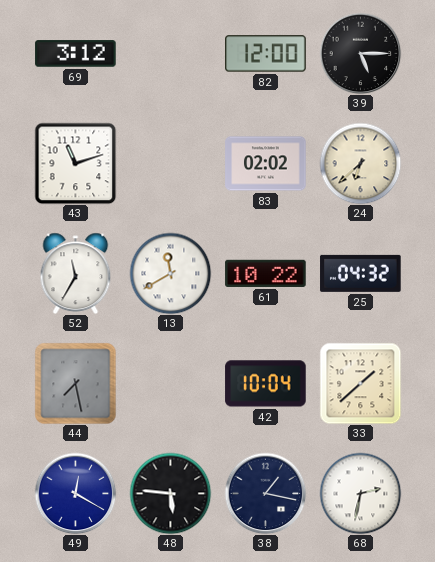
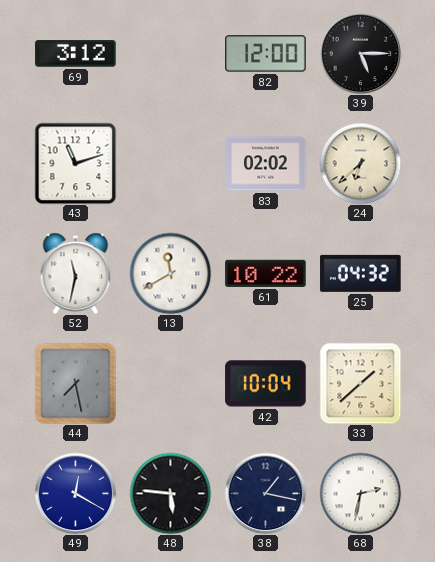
52: 11:35 -> 11:32 (76, 273)
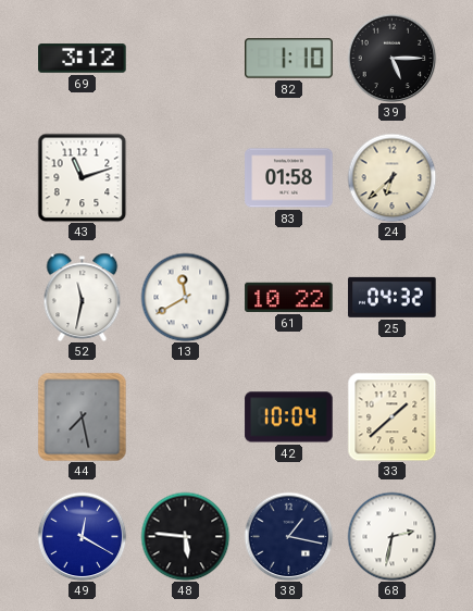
82: 12:00 -> 1:10 (289, 59)
83: 02:02 -> 01:58 (289, 178)
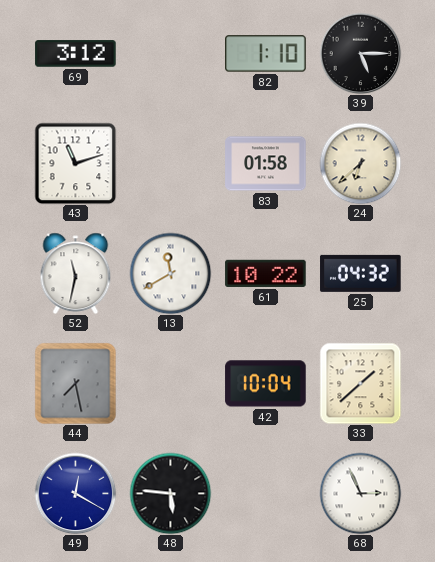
38: 1:17 -> none (288, 536)
68: 2:32 -> 2:56 (360, 493)
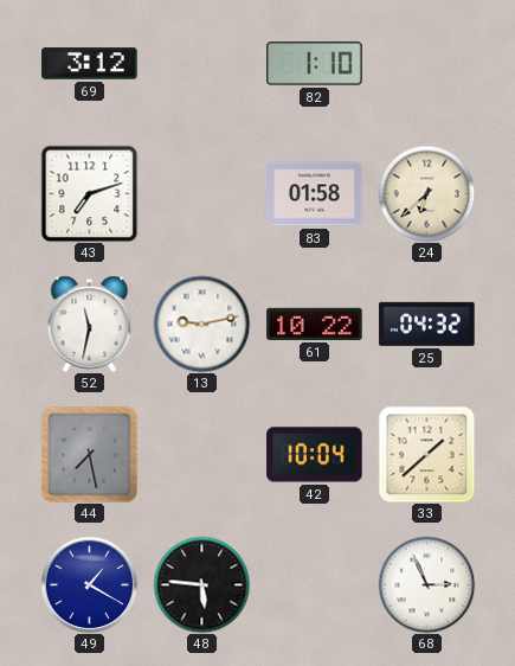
39: 5:15 -> none (360, 53)
43: 11:12 -> 7:12 (89, 193)
13: 11:40 -> 9:13 (201, 324)
49: 12:20 -> 1:20 (89, 584)
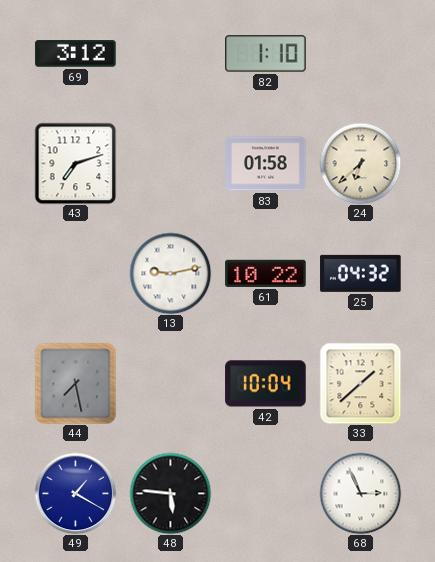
52: 11:32 -> none (90, 324)
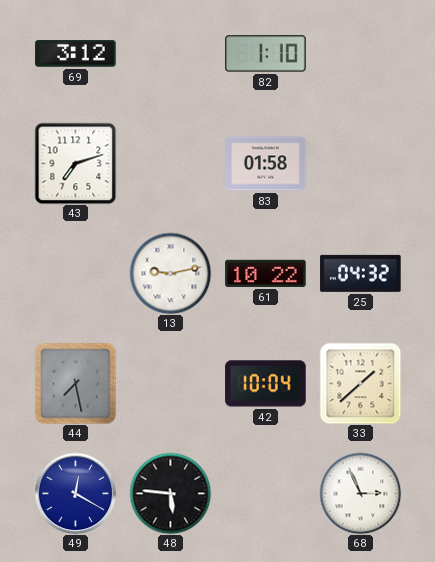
24: 6:38 -> none (360, 163)
49: 1:20 -> 12:20 (75, 493)
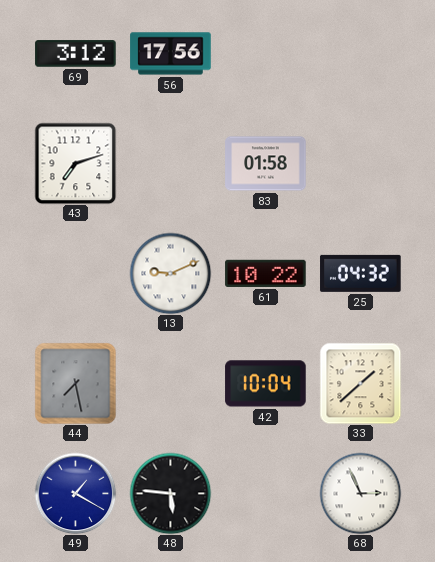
56: none -> 17:56 (171, 54)
82: 1:10 -> none (266, 54)
13: 9:13 -> 9:11 (170, 273)
49: 12:20 -> 1:20 (75, 493)
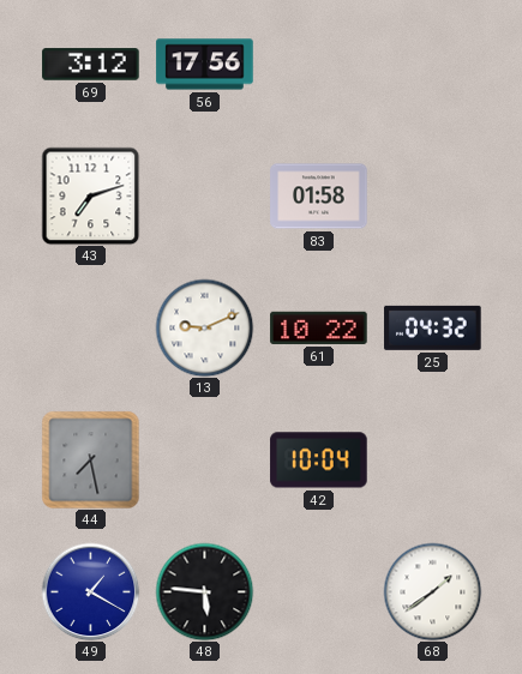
33: 1:38 -> none (360, 383)
68: 2:56 -> 1:39 (432, 591)
